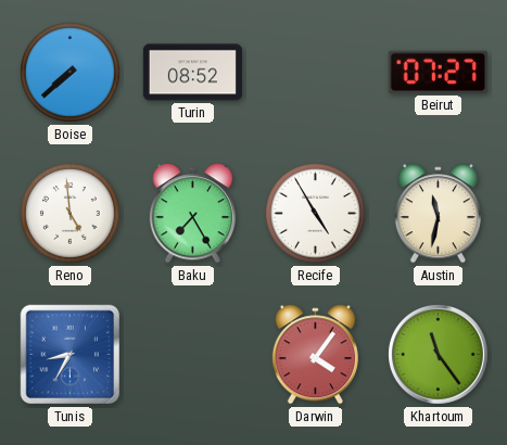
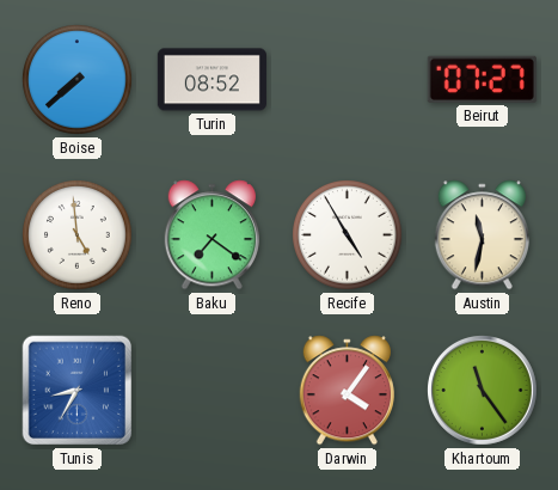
Baku: 7:25 -> 7:21 (211, 235)
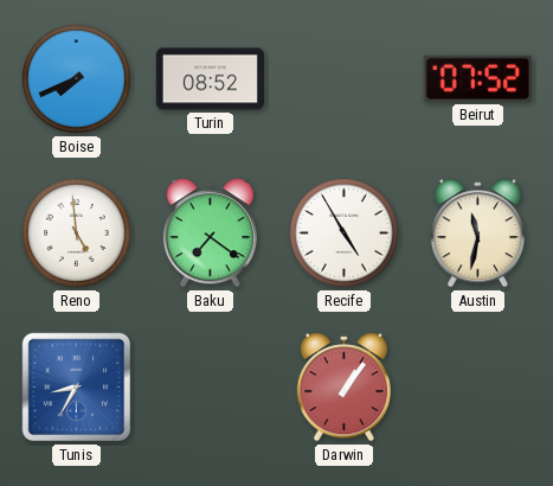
Boise: 7:38 -> 7:41 (77, 79)
Beirut: 07:27 -> 07:52 (477, 78)
Darwin: 4:06 -> 1:06 (343, 388)
Khartoum: 11:24 -> none (483, 391)
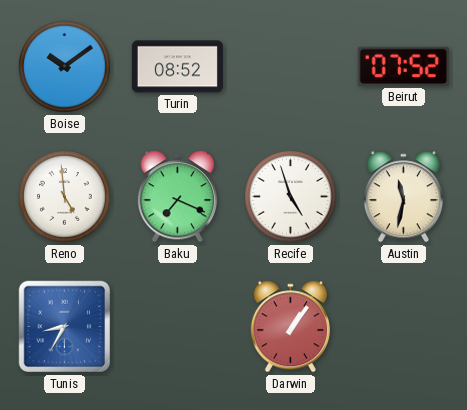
Boise: 7:41 -> 10:09 (65, 67)
Baku: 7:21 -> 7:19 (177, 197)
Recife: 4:55 -> 4:57 (291, 197)
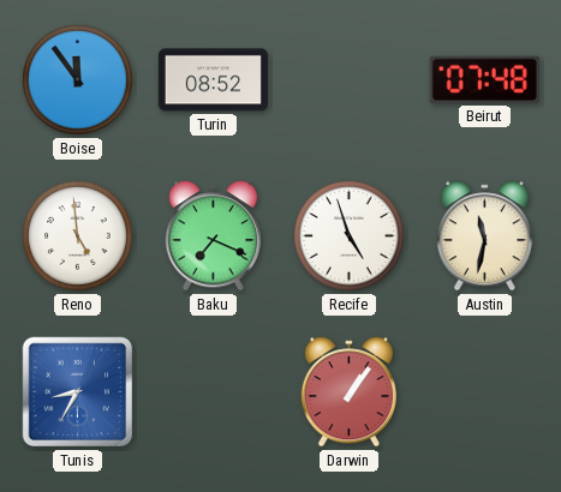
Boise: 10:09 -> 11:54 (78, 80)
Beirut: 07:52 -> 07:48 (484, 79)
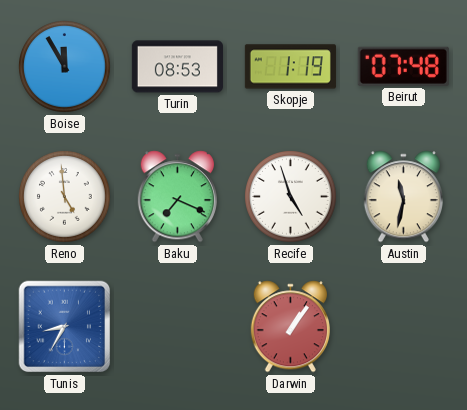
Boise: 11:54 -> 11:55 (65, 67)
Turin: 08:52 -> 08:53 (177, 67)
Skopje: none -> 1:19 (290, 67)
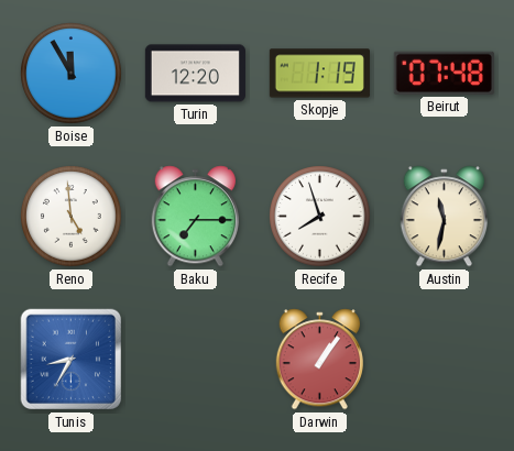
Turin: 08:53 -> 12:20 (195, 74)
Baku: 7:19 -> 7:15 (195, 217)
Recife: 4:57 -> 7:57 (320, 217)
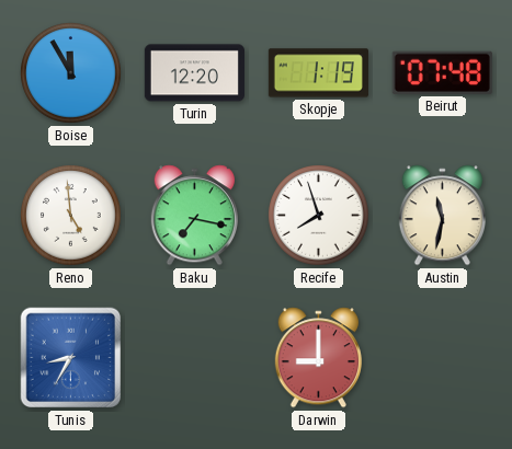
Baku: 7:15 -> 7:17 (194, 216)
Darwin: 1:06 -> 9:00 (318, 358)
